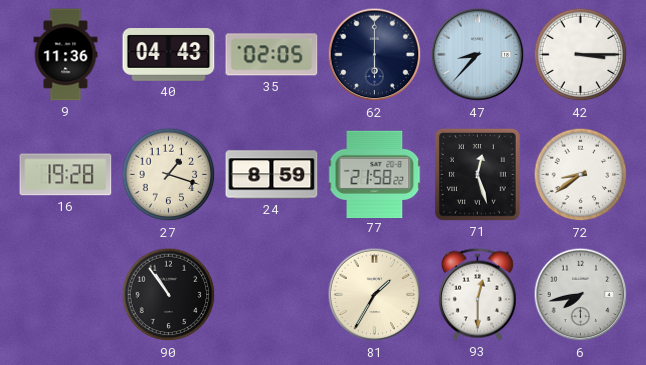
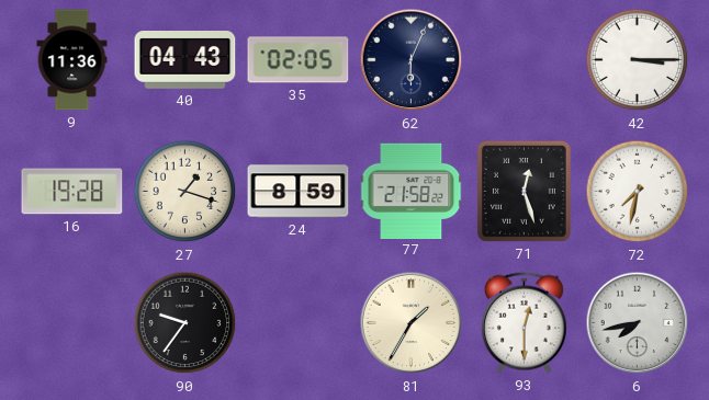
62: 6:00 -> 6:04 (412, 60)
47: 8:37 -> none (478, 55)
72: 8:39 -> 7:32 (638, 192)
90: 10:54 -> 9:36 (185, 323)
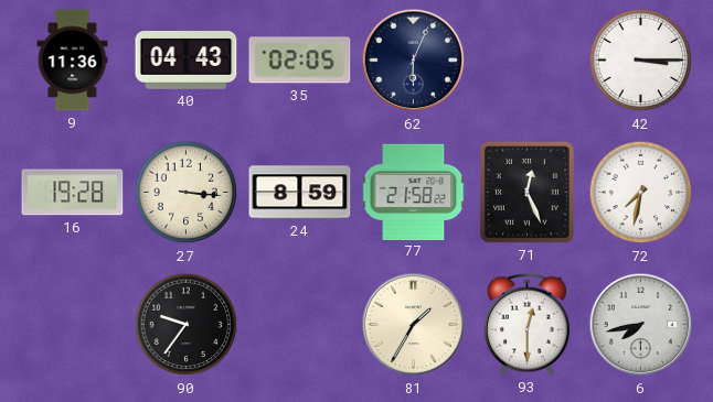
27: 1:18 -> 3:16 (187, 193)
71: 12:27 -> 12:26 (526, 192)
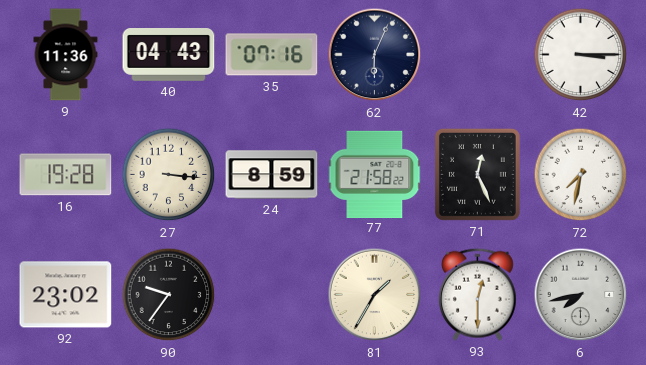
35: 02:05 -> 07:16 (272, 55)
92: none -> 23:02 (66, 295)
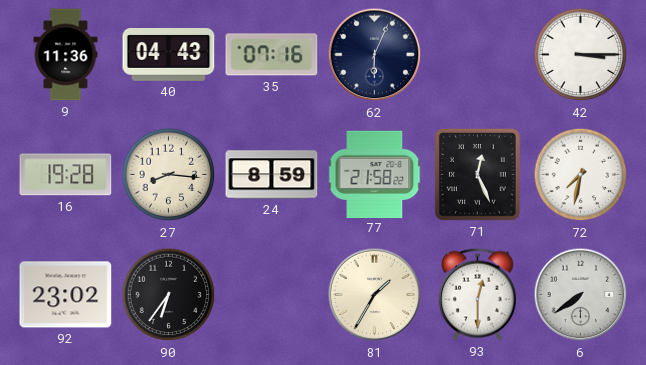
27: 3:16 -> 8:16 (169, 175)
90: 9:36 -> 6:36 (169, 295)
6: 7:43 -> 7:39 (581, 295)
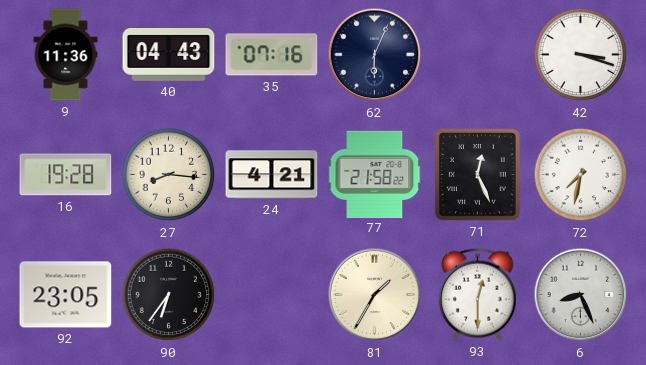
42: 3:15 -> 3:18 (581, 55)
24: 8:59 -> 4:21 (272, 175)
92: 23:02 -> 23:05 (66, 295)
6: 7:39 -> 8:26 (581, 295)
